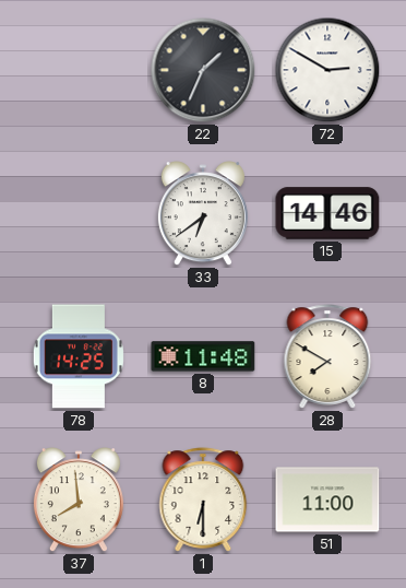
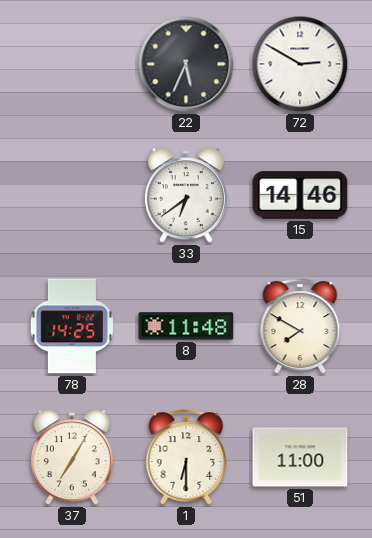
22: 1:34 -> 5:34 (186, 64)
37: 7:59 -> 7:05 (72, 458)
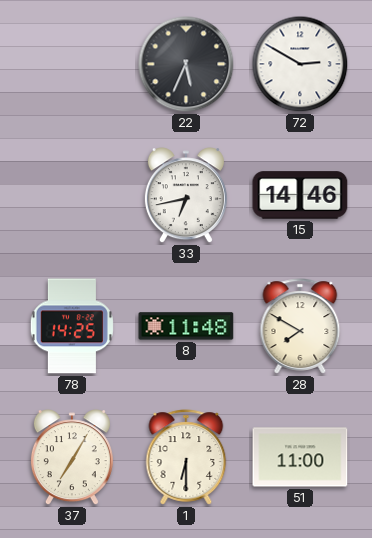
33: 6:39 -> 6:43 (186, 196)
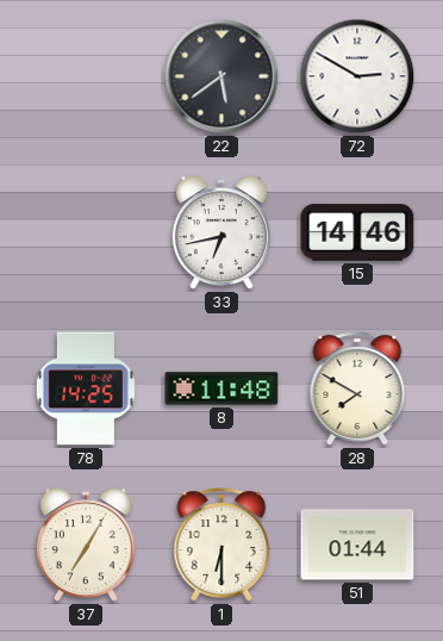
22: 5:34 -> 5:39 (221, 76)
51: 11:00 -> 01:44 (357, 544)
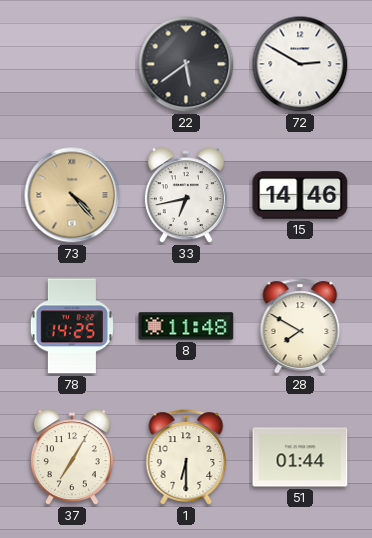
73: none -> 4:23 (72, 195)
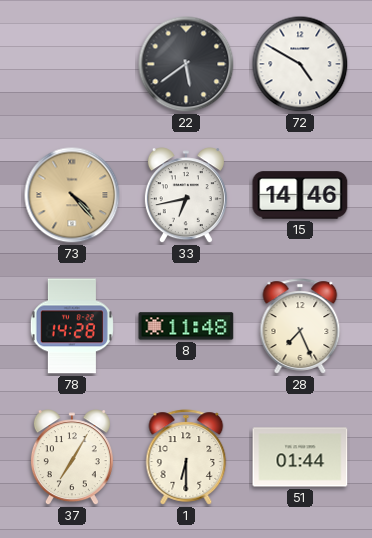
72: 2:50 -> 4:50 (300, 64)
78: 14:25 -> 14:28 (72, 326)
28: 7:50 -> 7:26 (300, 326)
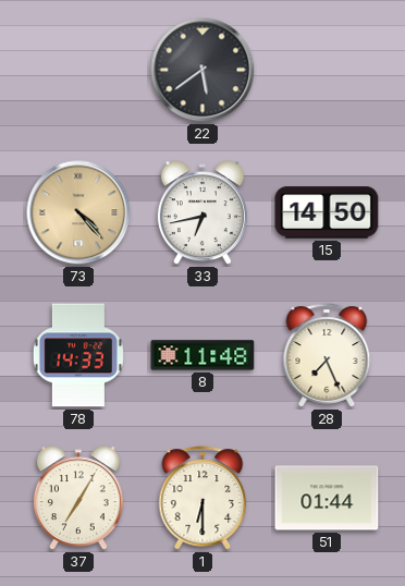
72: 4:50 -> none (300, 64)
15: 14:46 -> 14:50 (327, 212)
78: 14:28 -> 14:33 (78, 355)
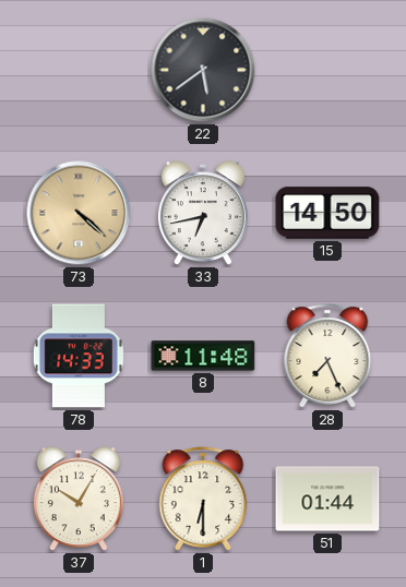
73: 4:23 -> 4:22 (79, 213)
37: 7:05 -> 10:05 (79, 500)
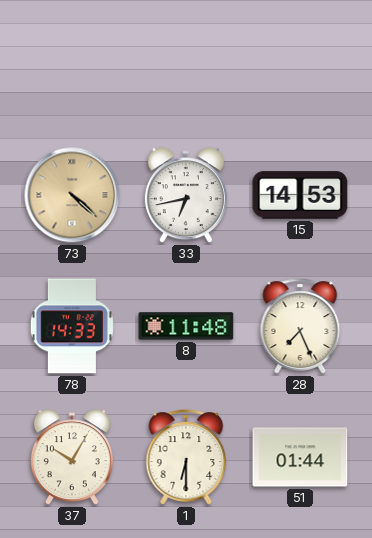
22: 5:39 -> none (203, 70)
15: 14:50 -> 14:53 (300, 195)
